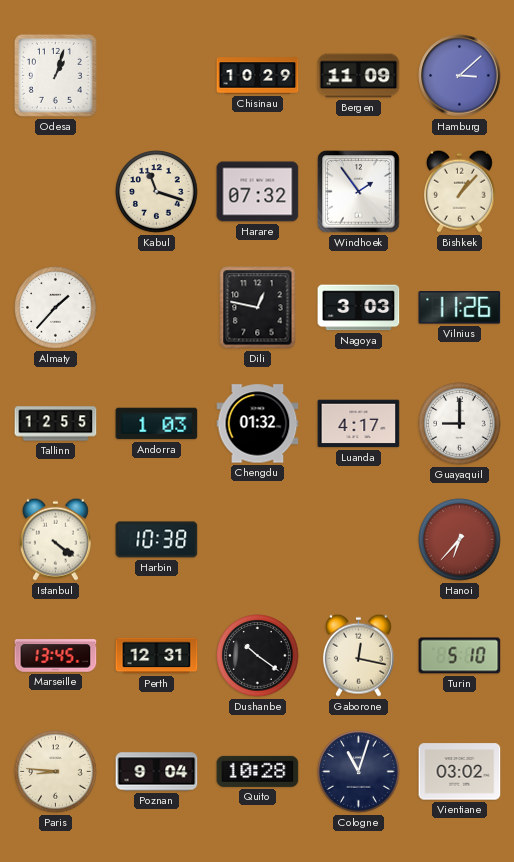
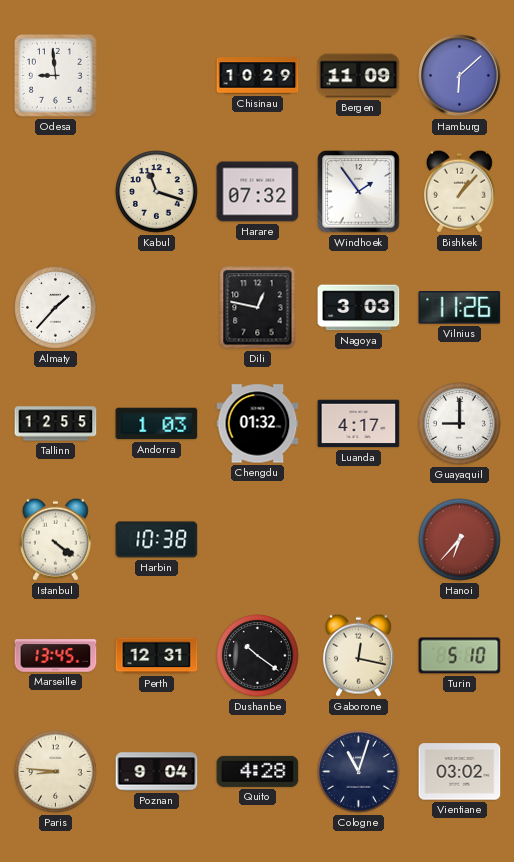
Odesa: 1:03 -> 8:59 (55, 75)
Hamburg: 3:08 -> 6:08 (460, 76)
Quito: 10:28 -> 4:28 (258, 771)
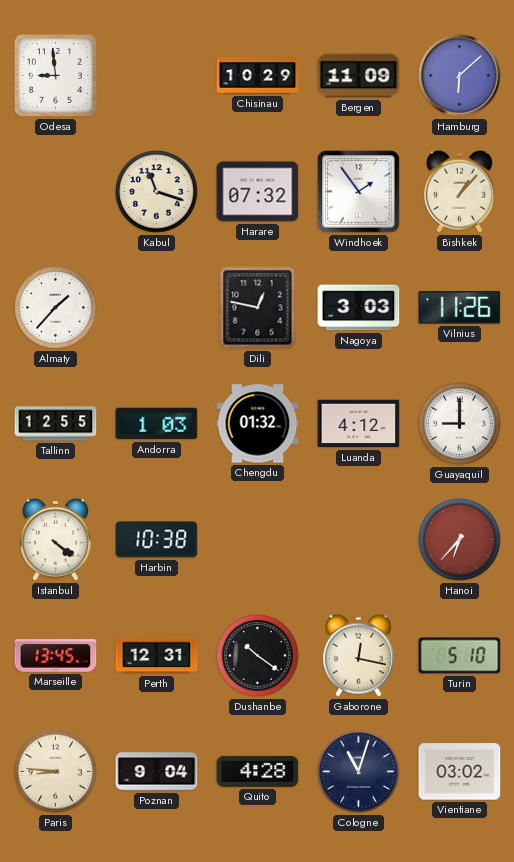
Luanda: 4:17 -> 4:12 (359, 424)
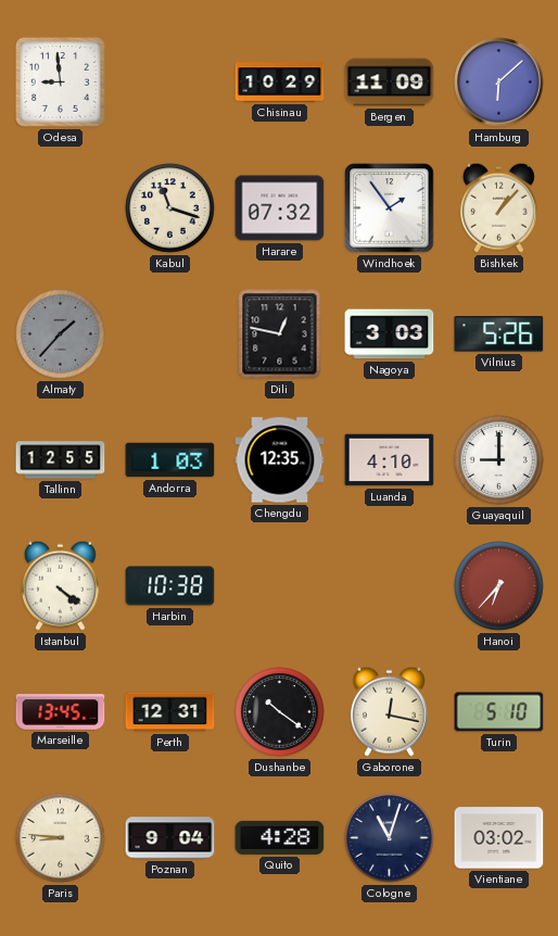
Almaty dial: white -> grey (61, 334)
Vilnius: 11:26 -> 5:26 (499, 334)
Chengdu: 01:32 -> 12:35 (280, 460)
Luanda: 4:12 -> 4:10 (390, 460)
